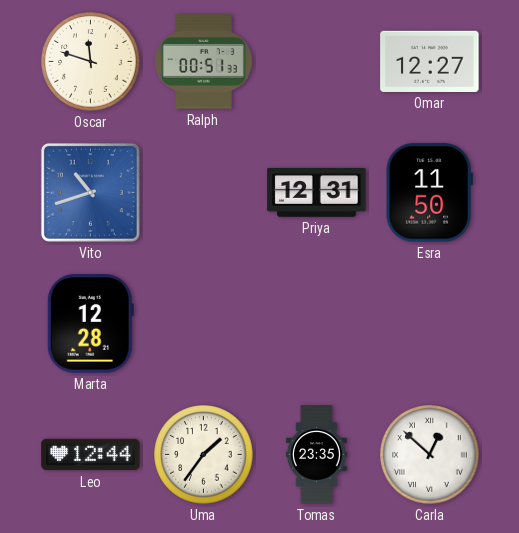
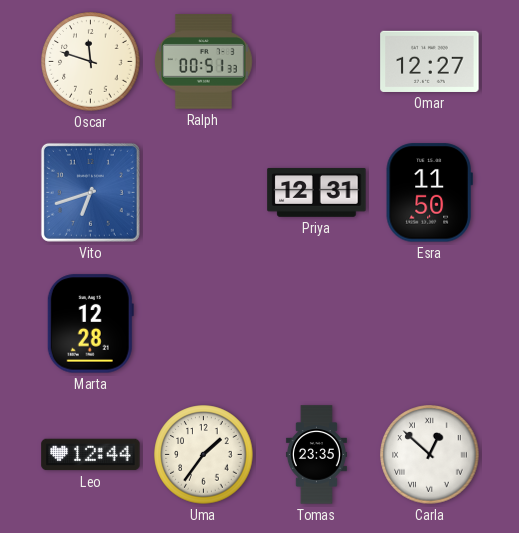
Vito: 10:42 -> 6:42 (90, 192)
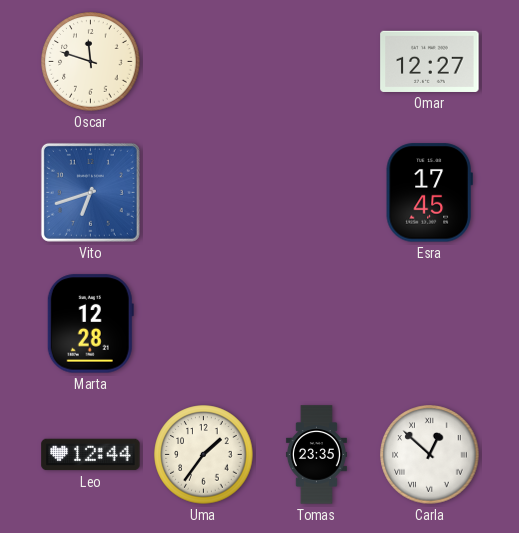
Ralph: 00:51 -> none (204, 62)
Priya: 12:31 -> none (317, 192)
Esra: 11:50 -> 17:45 (429, 193)
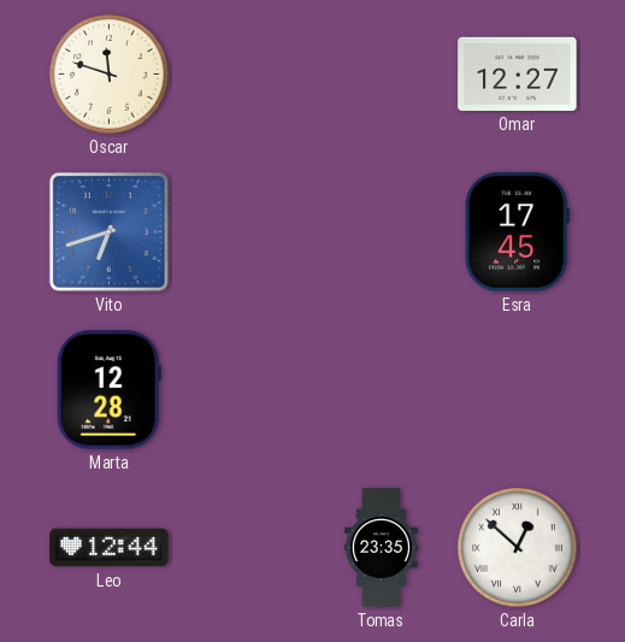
Uma: 1:36 -> none (204, 455)
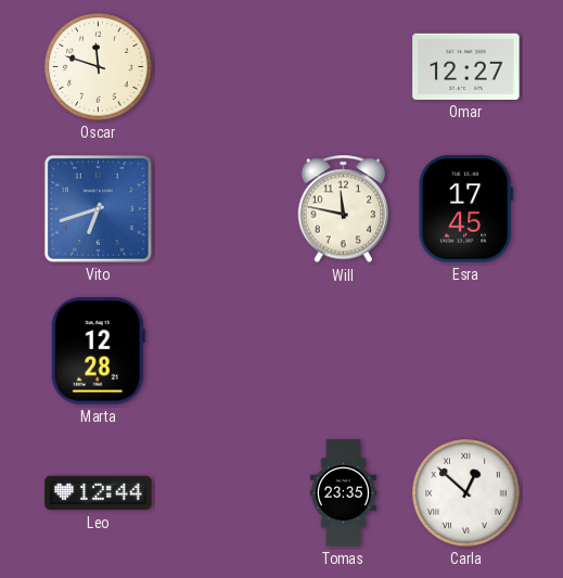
Will: none -> 11:47 (344, 209)
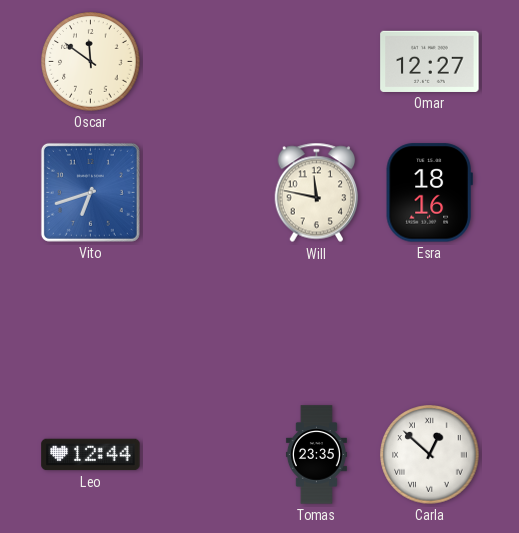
Oscar: 11:48 -> 11:51 (91, 62)
Esra: 17:45 -> 18:16 (429, 193)
Marta: 12:28 -> none (98, 351)
